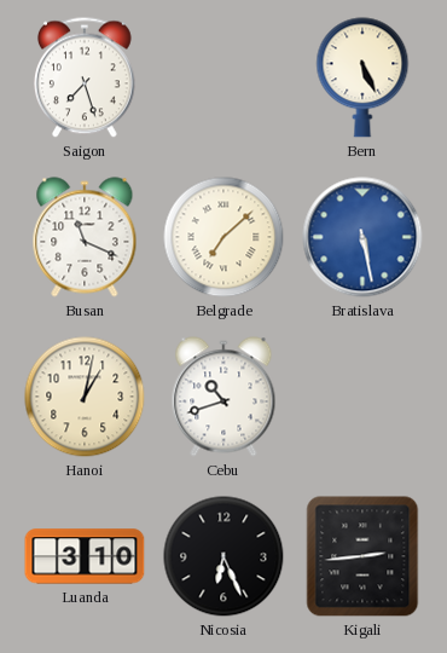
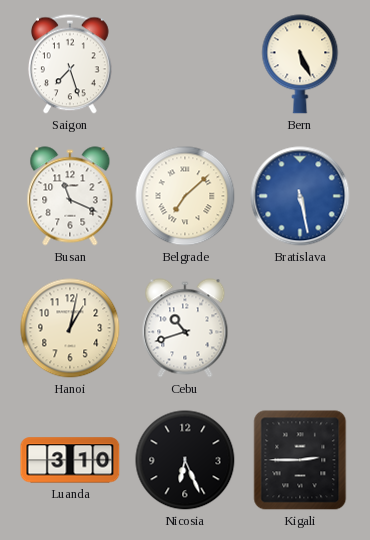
Kigali: 2:44 -> 2:45 (300, 460)
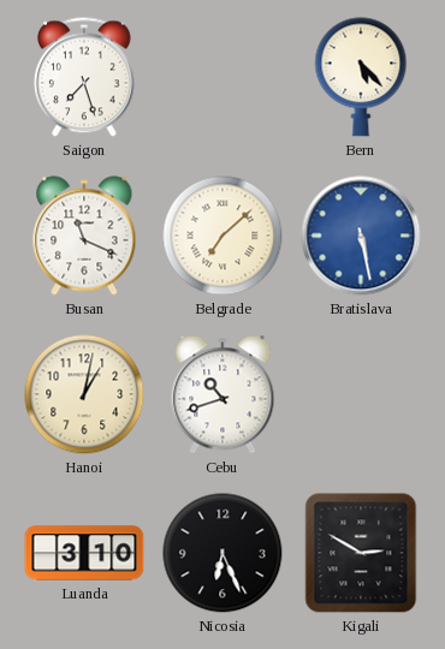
Bern: 5:26 -> 5:23 (361, 77)
Kigali: 2:45 -> 2:50 (361, 553)
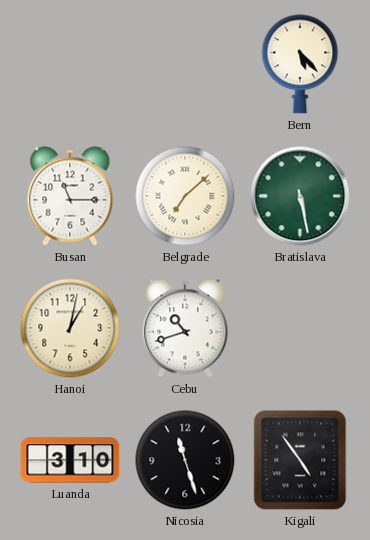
Saigon: 7:27 -> none (84, 77)
Busan: 11:19 -> 11:15 (70, 196)
Bratislava dial: blue -> green (300, 196)
Nicosia: 6:26 -> 11:27 (185, 460)
Kigali: 2:50 -> 4:54 (300, 460)
